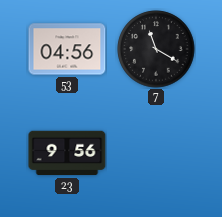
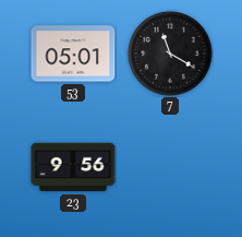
53: 04:56 -> 05:01 (73, 54)
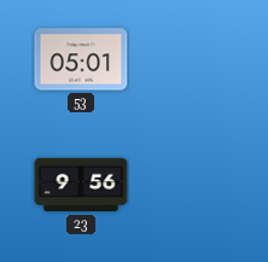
7: 11:20 -> none (170, 54)
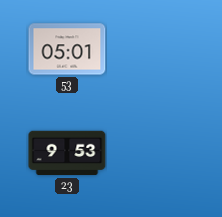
23: 9:56 -> 9:53 (67, 153)
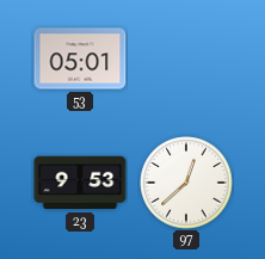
97: none -> 12:38 (186, 183)
